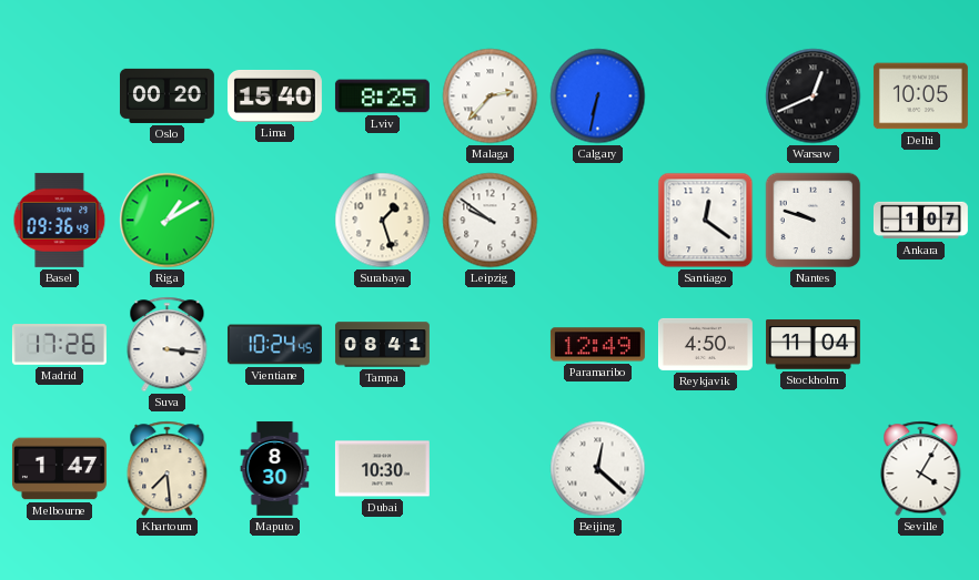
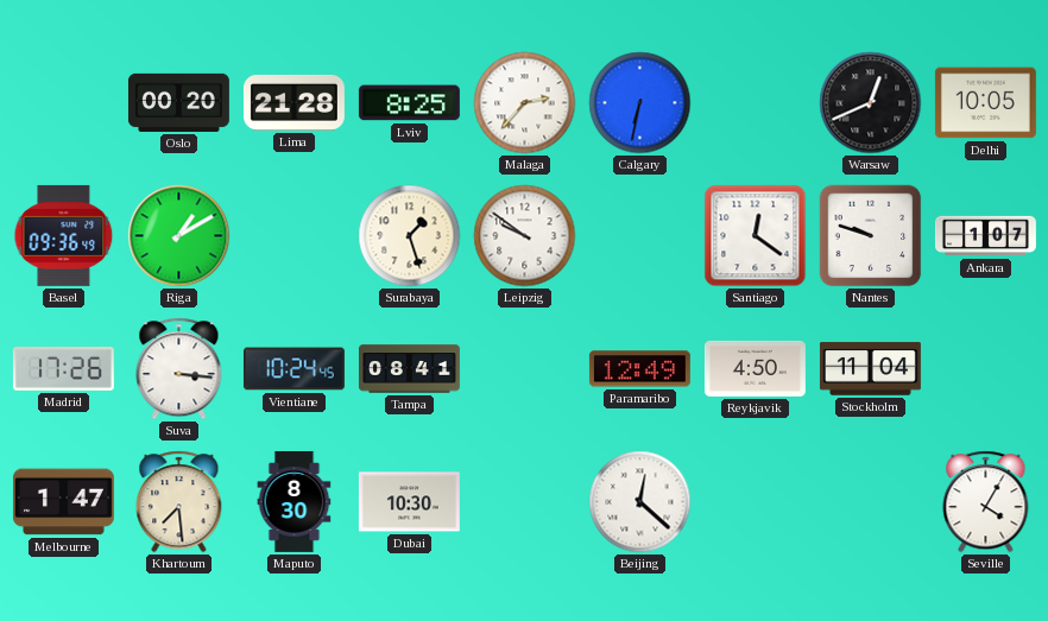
Lima: 15:40 -> 21:28 (293, 102)
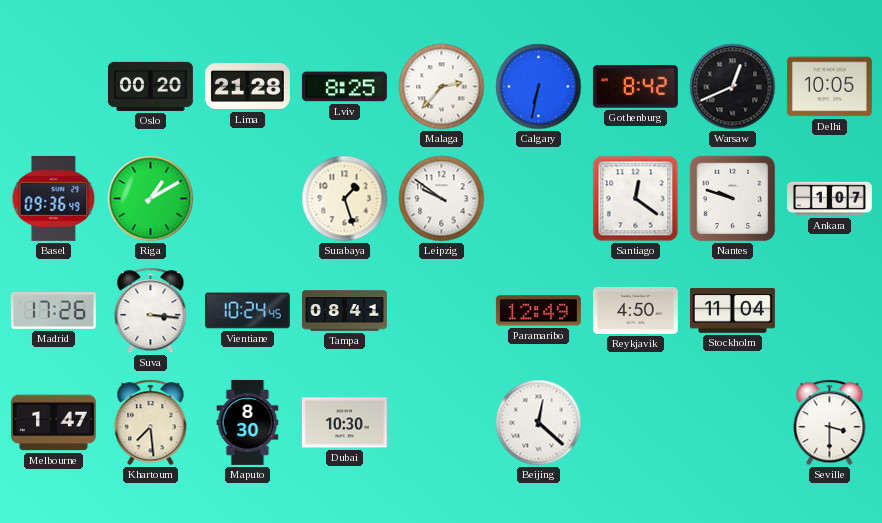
Gothenburg: none -> 8:42 (635, 87)
Seville: 4:05 -> 3:30 (830, 423)
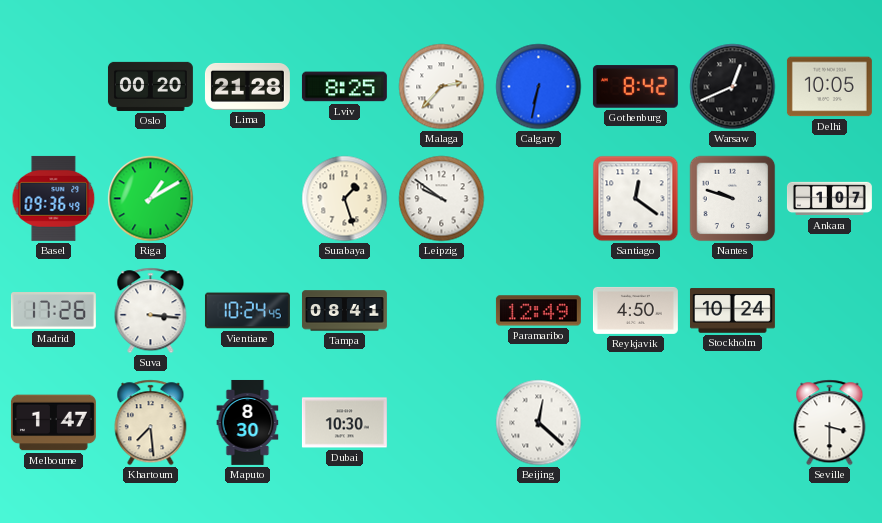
Stockholm: 11:04 -> 10:24 (732, 311)
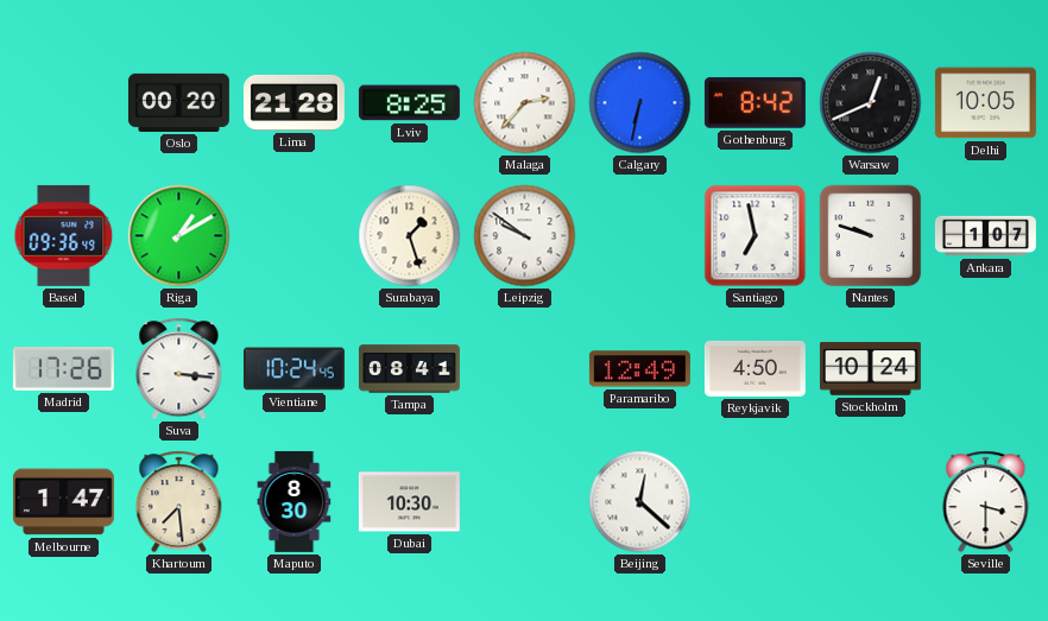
Santiago: 12:21 -> 6:58 (756, 236)
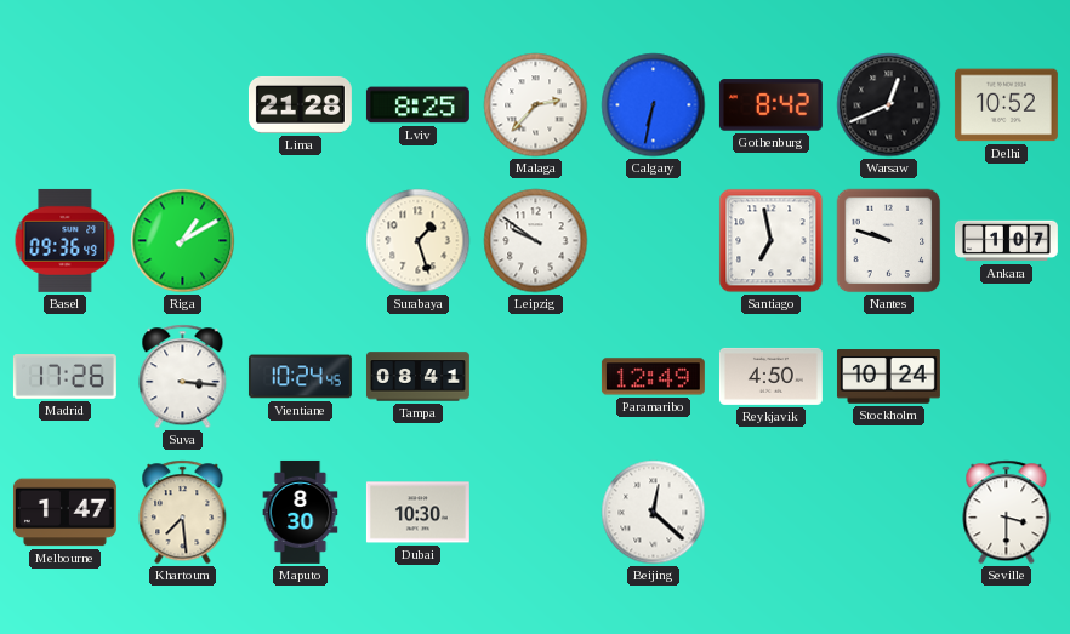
Oslo: 00:20 -> none (178, 102)
Delhi: 10:05 -> 10:52 (1006, 105)
